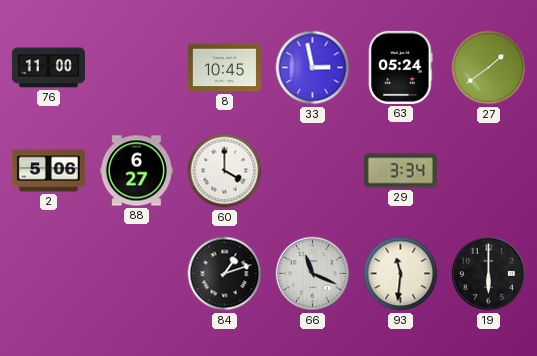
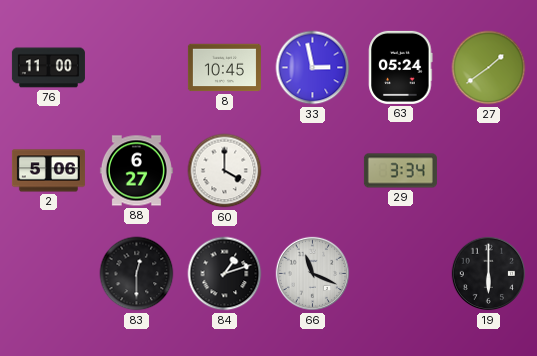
83: none -> 12:30 (137, 274)
93: 11:31 -> none (401, 274)
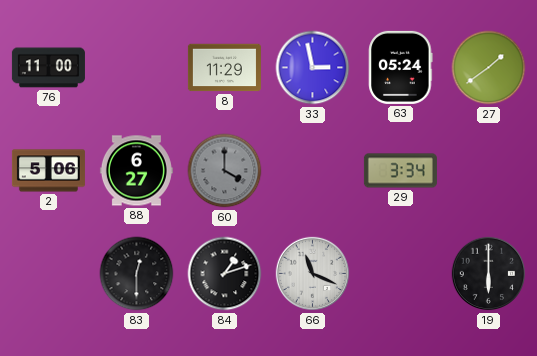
8: 10:45 -> 11:29 (224, 68)
60 dial: white -> grey (225, 171)
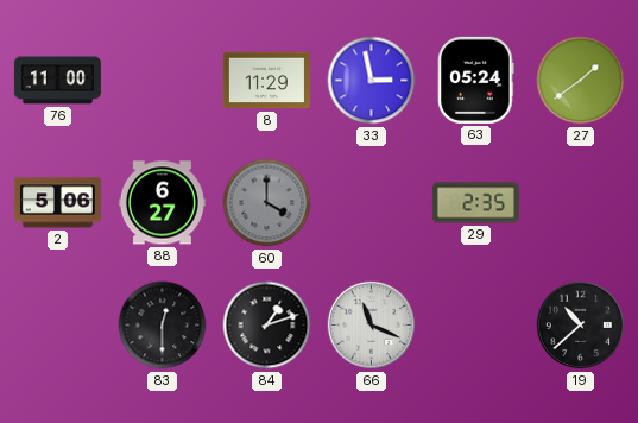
29: 3:34 -> 2:35 (475, 203)
19: 6:00 -> 10:38 (581, 326)
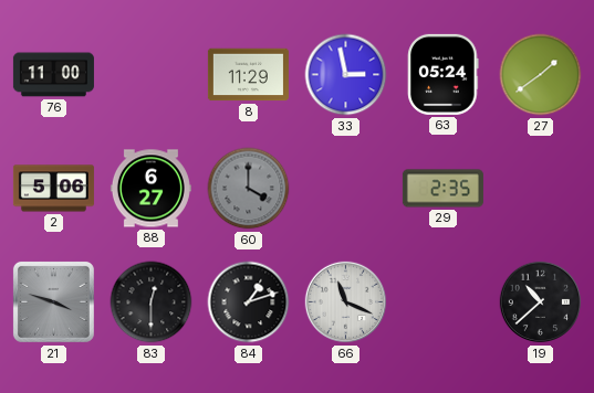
21: none -> 3:48 (53, 301)
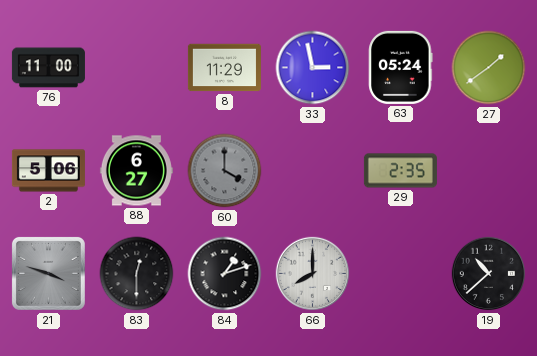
66: 11:19 -> 8:00 (313, 274)
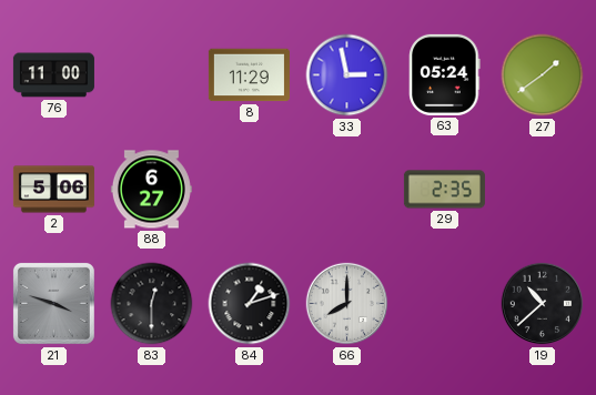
60: 4:00 -> none (225, 171)
